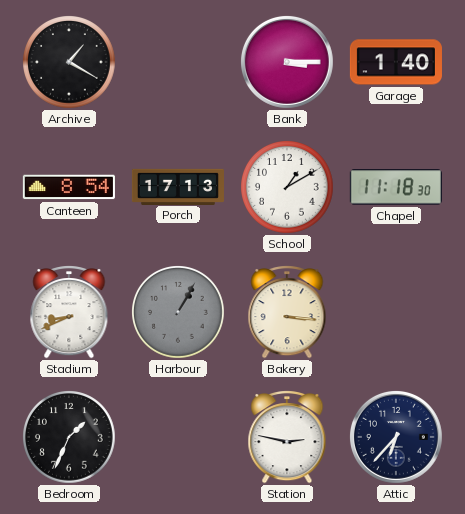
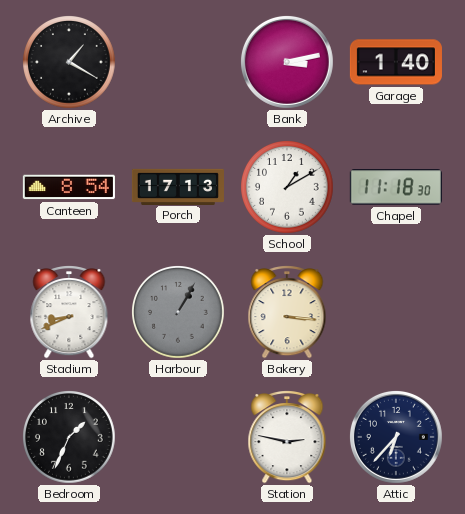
Bank: 3:15 -> 3:13 (287, 62)
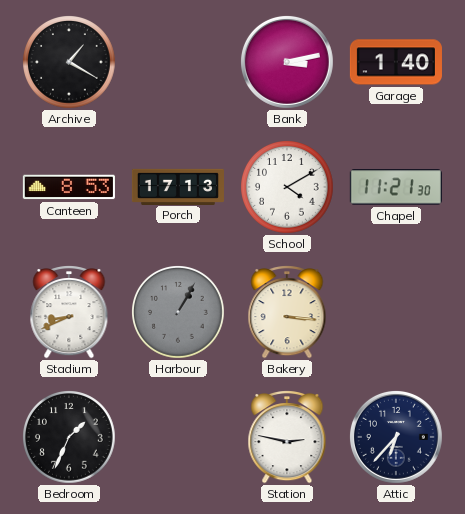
Canteen: 8:54 -> 8:53 (69, 187)
School: 1:10 -> 4:10 (288, 188)
Chapel: 11:18 -> 11:21 (396, 187)
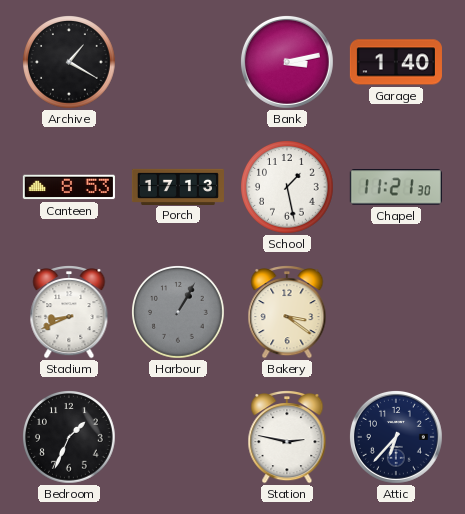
School: 4:10 -> 1:28 (288, 188)
Bakery: 3:16 -> 3:21 (287, 313)
